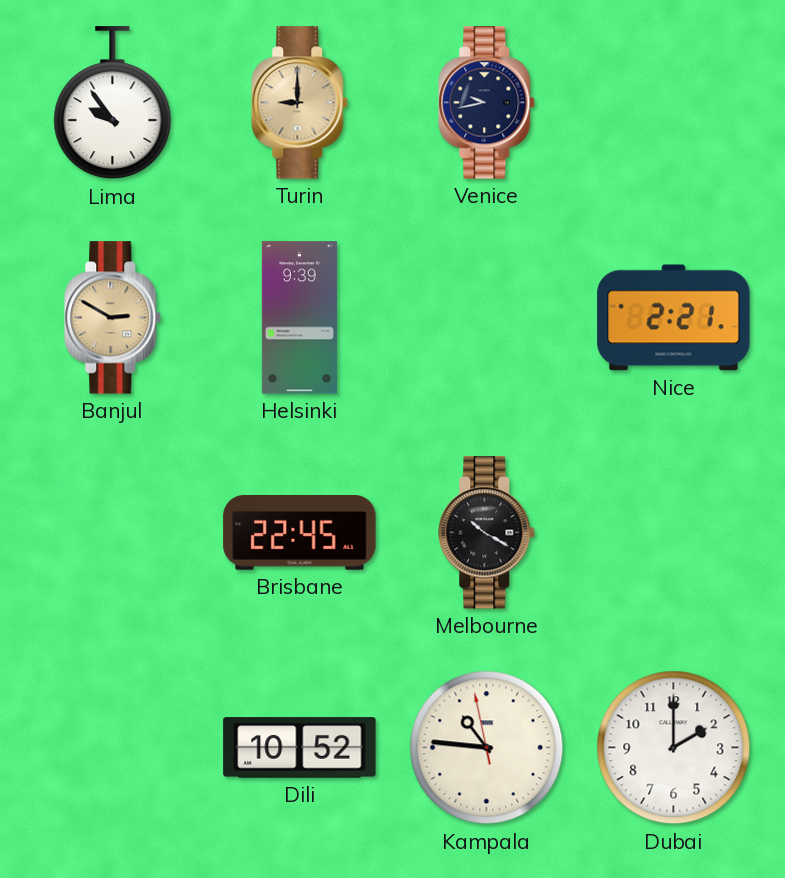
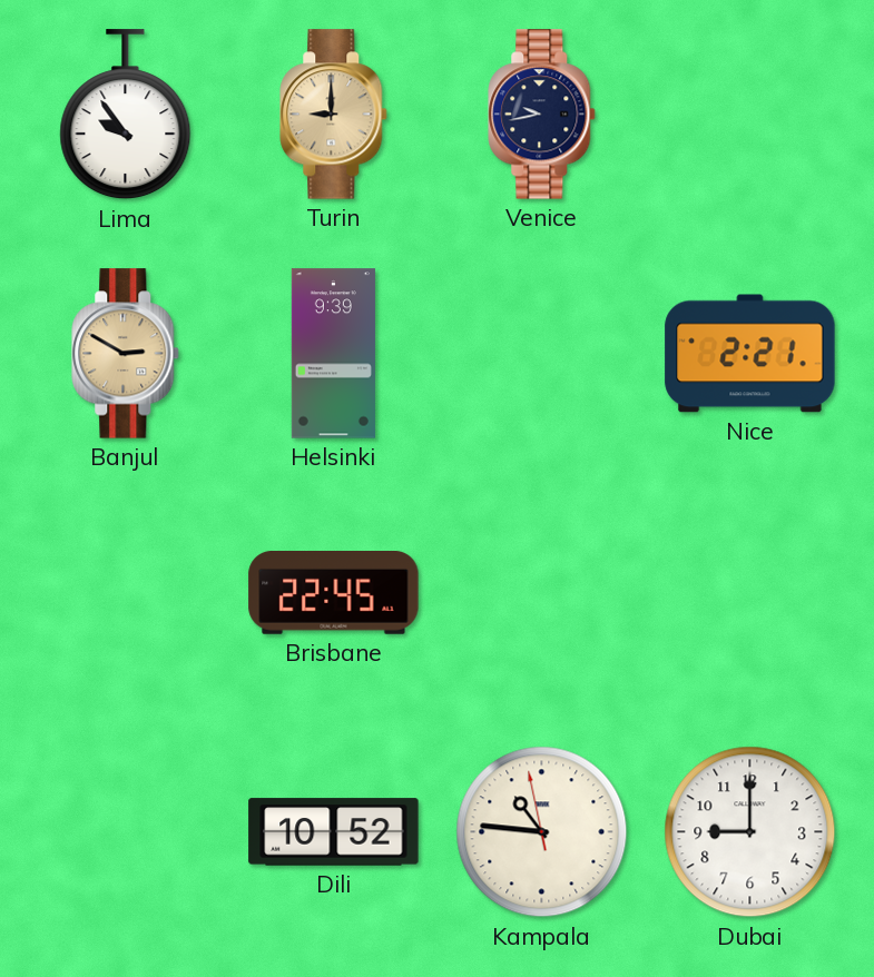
Melbourne: 10:20 -> none (487, 533)
Dubai: 2:00 -> 9:00 (750, 832)
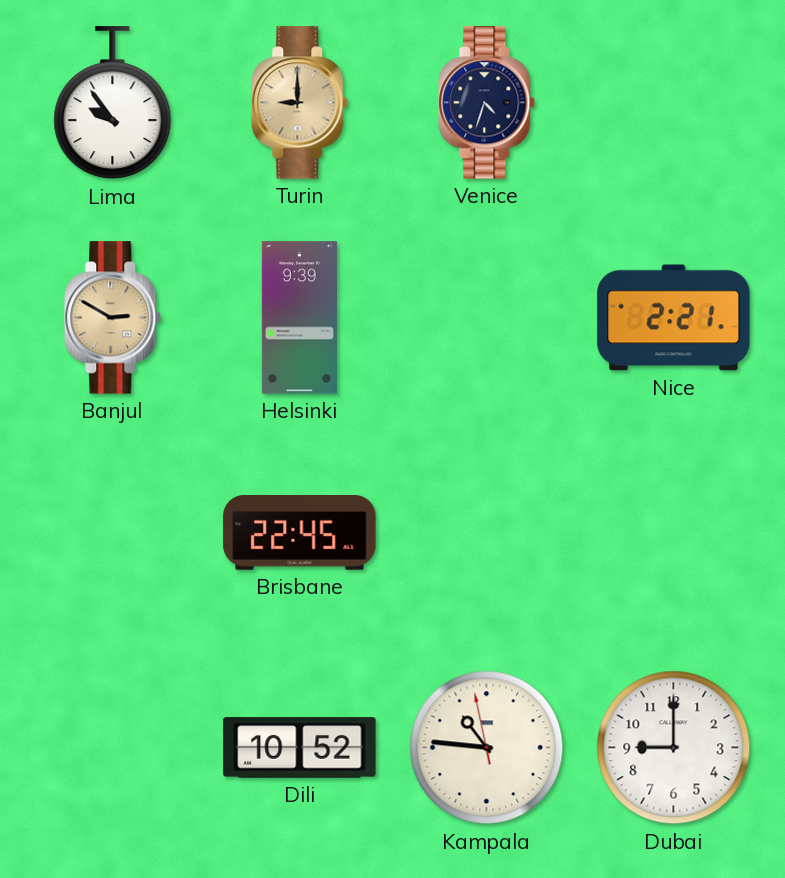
Venice: 9:43 -> 4:33 (487, 103)
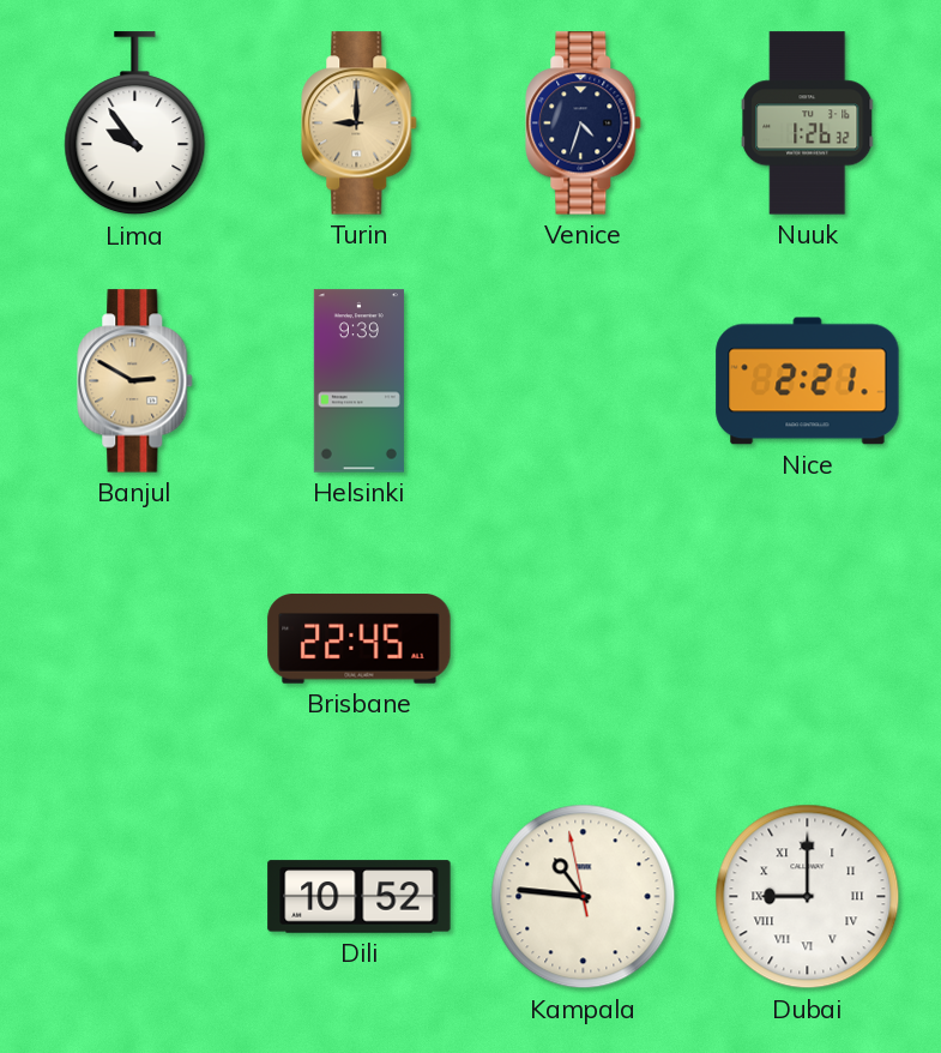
Nuuk: none -> 1:26 (808, 124)
Dubai numerals: Arabic -> Roman (808, 897)
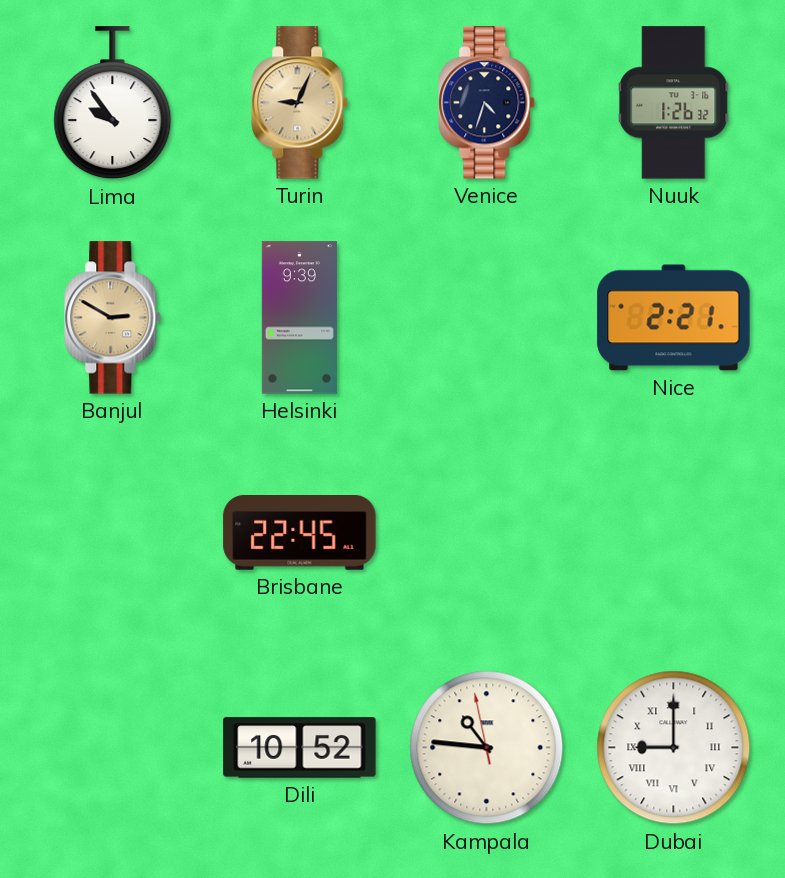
Turin: 9:00 -> 9:04 (300, 103)
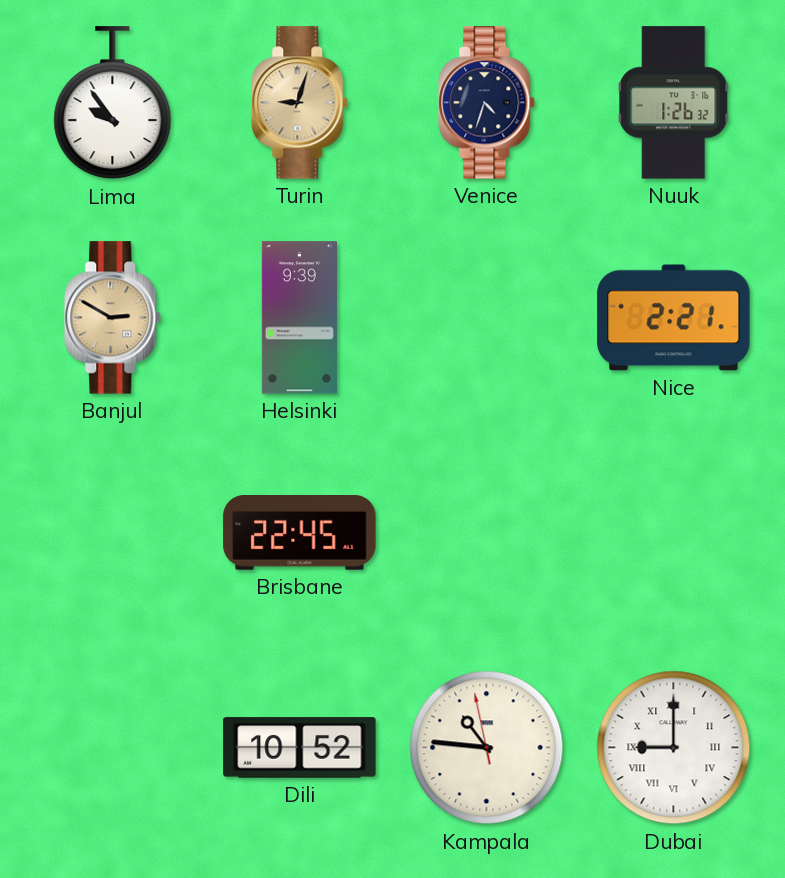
Turin: 9:04 -> 9:03 (300, 103)
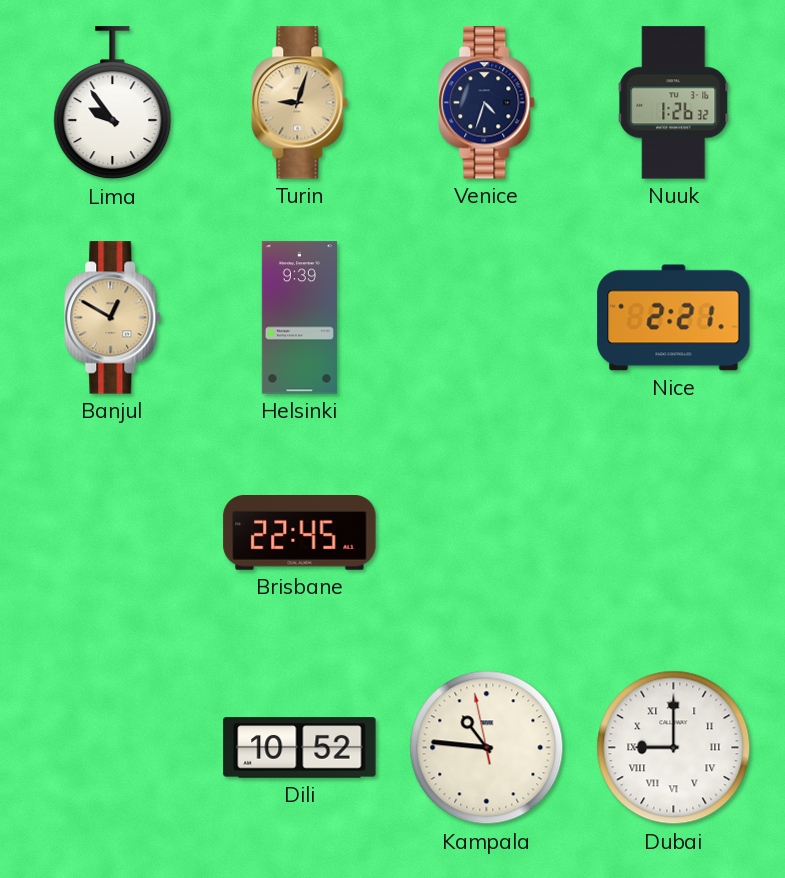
Banjul: 2:50 -> 12:50 (113, 318)
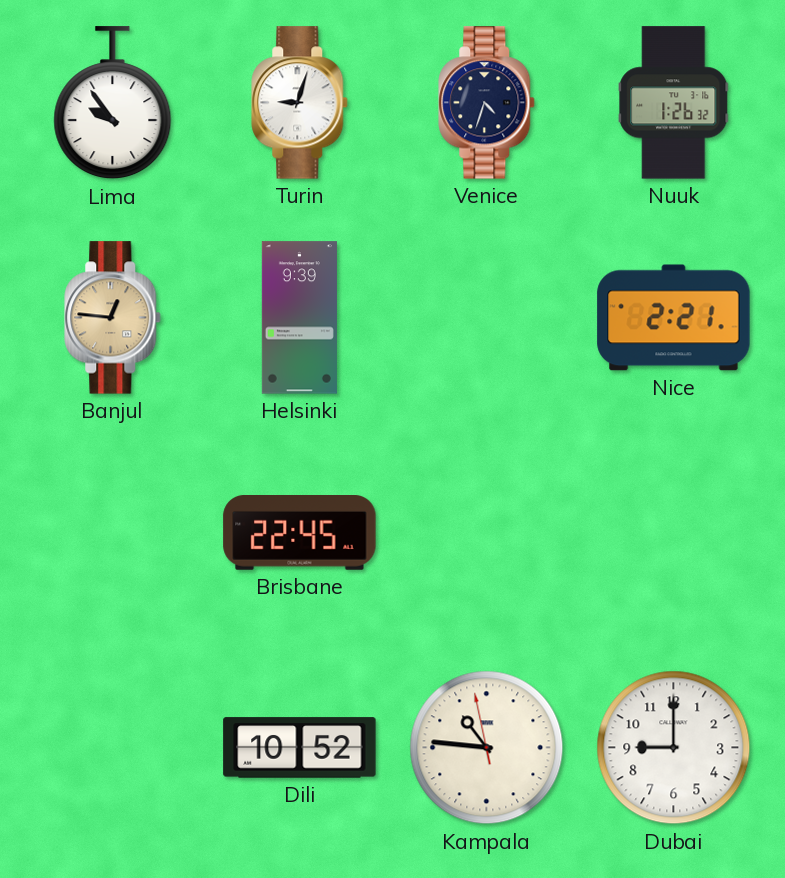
Turin dial: champagne -> white (300, 103)
Banjul: 12:50 -> 12:46 (113, 318)
Dubai numerals: Roman -> Arabic (674, 748)
